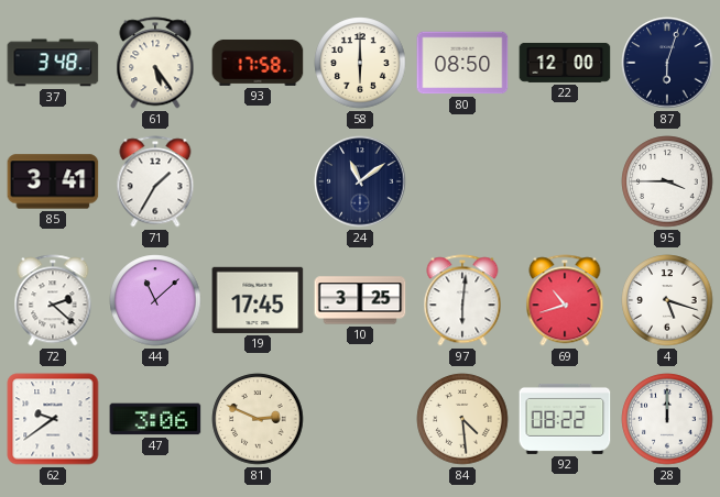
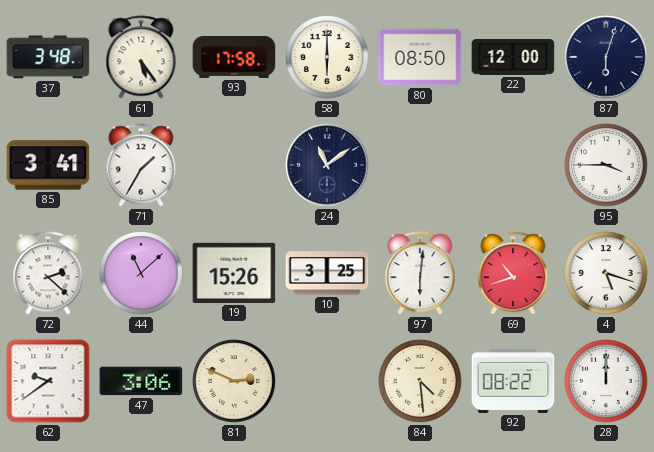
19: 17:45 -> 15:26 (234, 273)
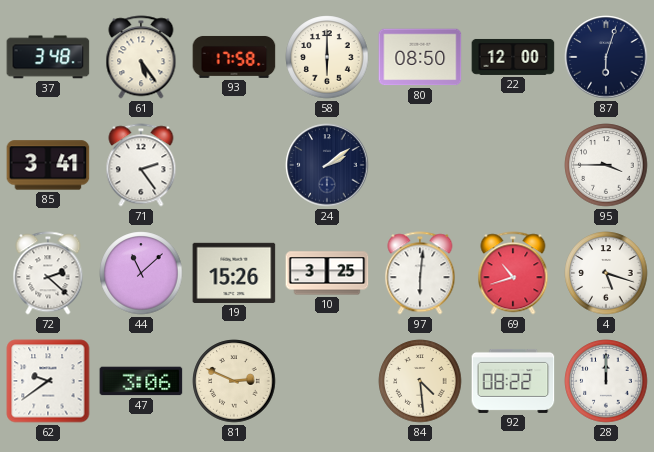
71: 1:35 -> 2:24 (141, 165)
24: 11:09 -> 2:09 (327, 165)
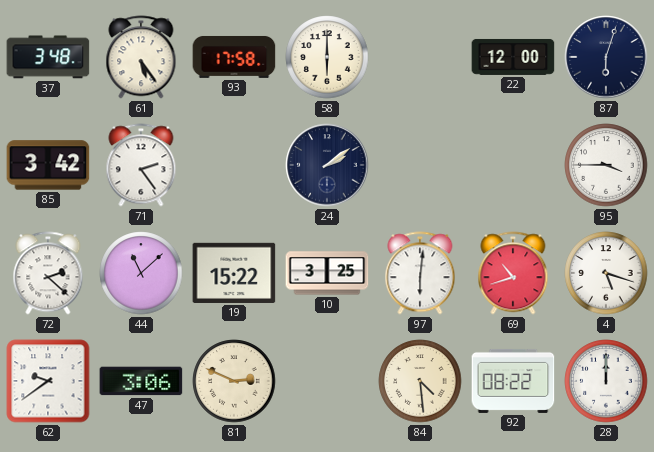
80: 08:50 -> none (420, 57)
85: 3:41 -> 3:42 (48, 165)
19: 15:26 -> 15:22 (234, 273)
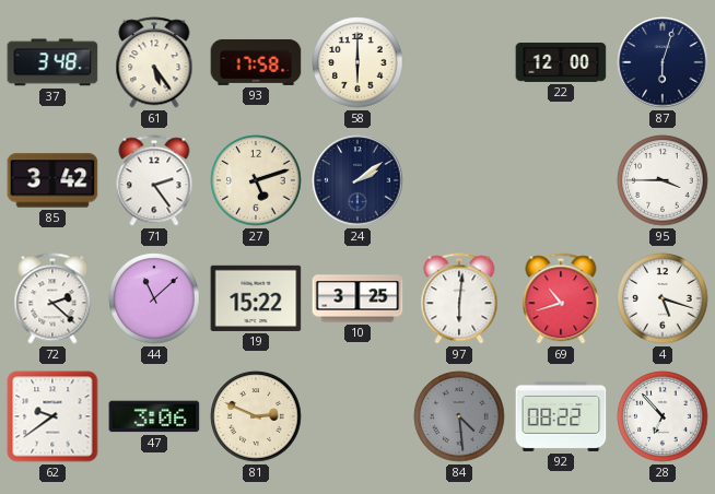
27: none -> 5:12 (256, 180)
84 dial: cream -> grey (459, 416)
28: 12:00 -> 6:53 (663, 416)
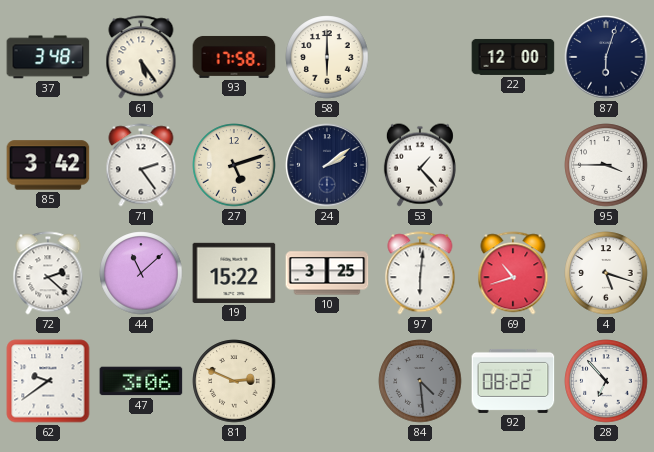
53: none -> 1:23 (420, 165)
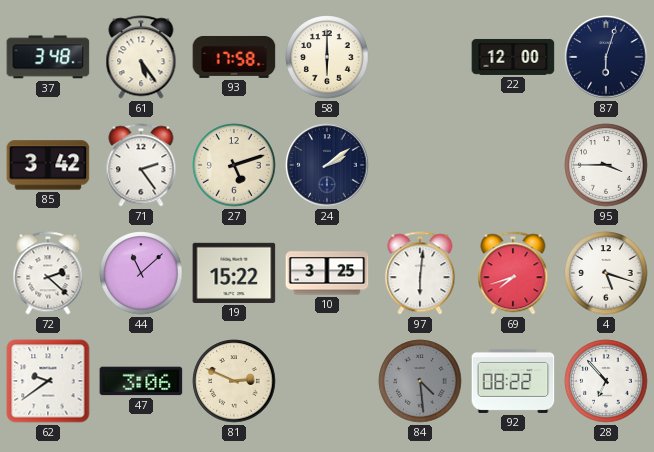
53: 1:23 -> none (420, 165)
69: 10:42 -> 7:42 (513, 273)
